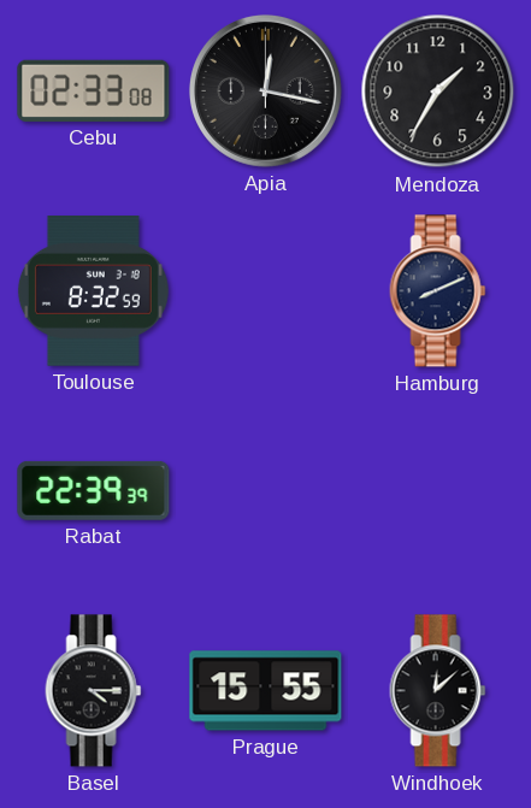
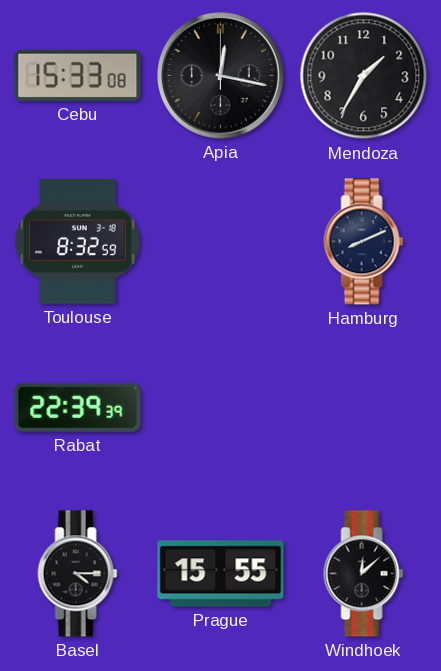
Cebu: 02:33 -> 15:33 (78, 75)
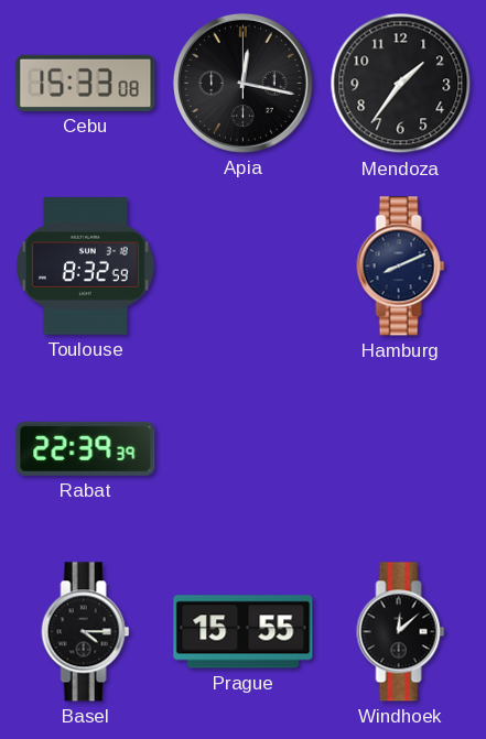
Mendoza: 1:35 -> 1:36 (401, 84)
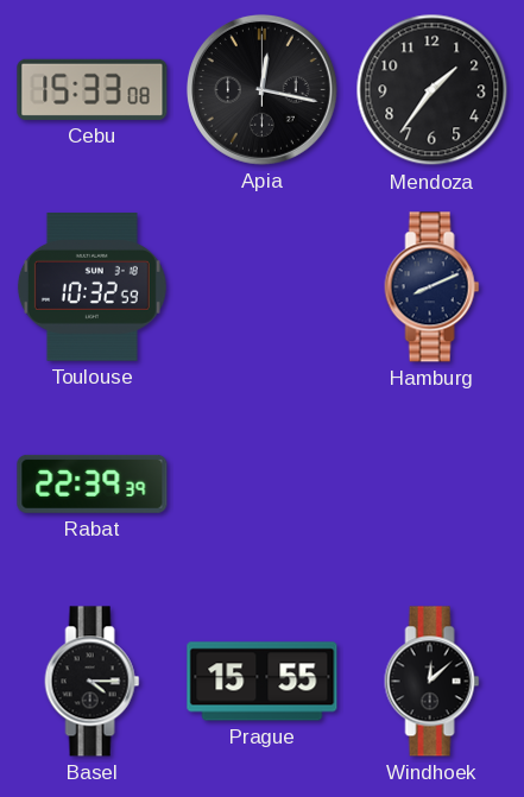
Toulouse: 8:32 -> 10:32 (91, 287)
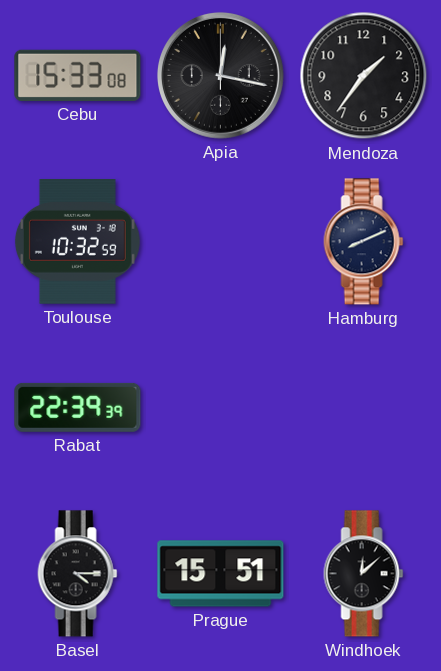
Prague: 15:55 -> 15:51 (221, 574)
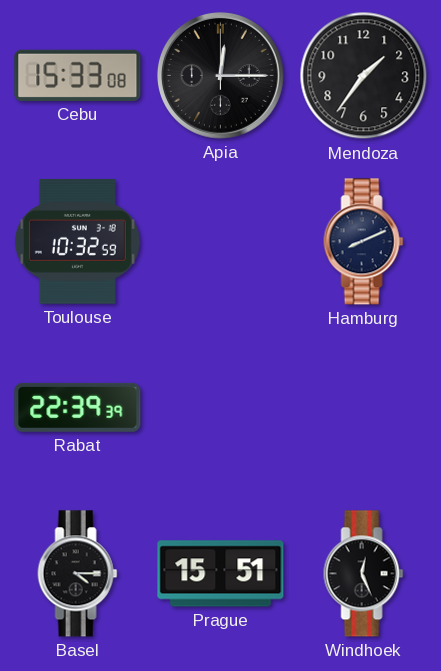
Apia: 12:17 -> 12:15 (220, 75)
Windhoek: 12:08 -> 12:26 (364, 574)
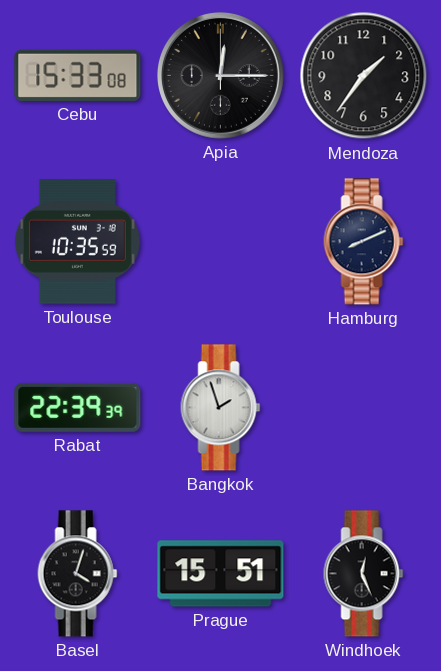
Toulouse: 10:32 -> 10:35 (77, 242)
Bangkok: none -> 1:57 (221, 408)
Basel: 4:15 -> 4:03 (78, 574)
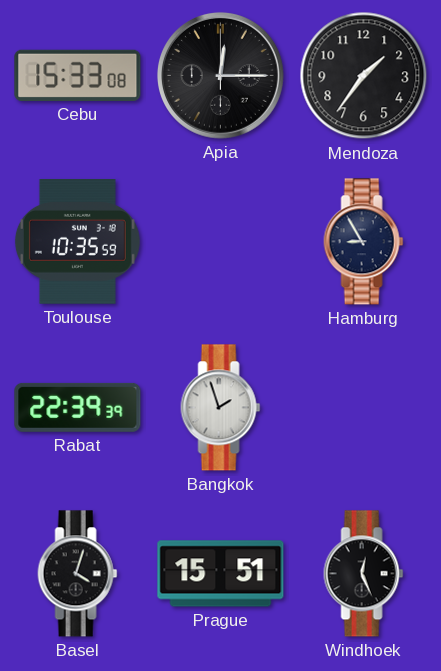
Hamburg: 8:11 -> 8:55 (364, 242)
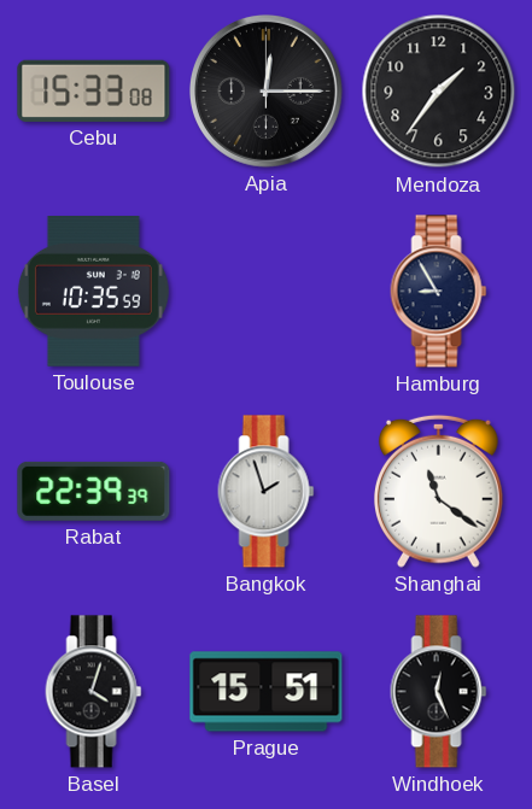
Shanghai: none -> 11:21 (439, 491)
